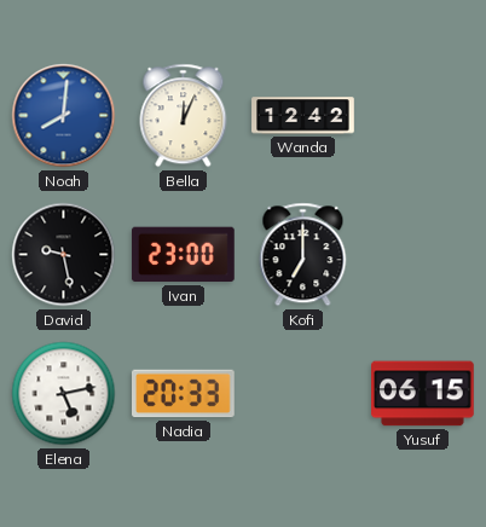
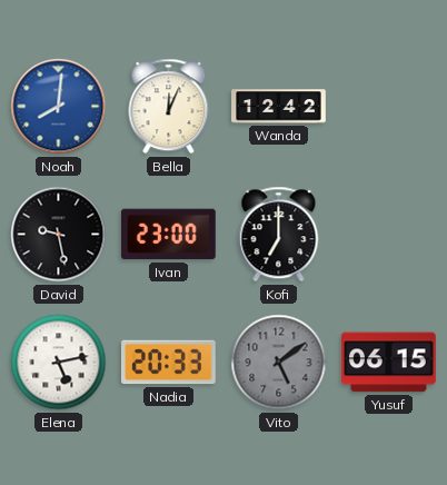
Vito: none -> 5:09 (279, 363)
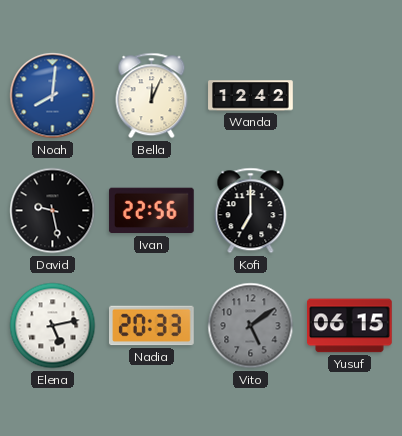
Ivan: 23:00 -> 22:56 (151, 211)
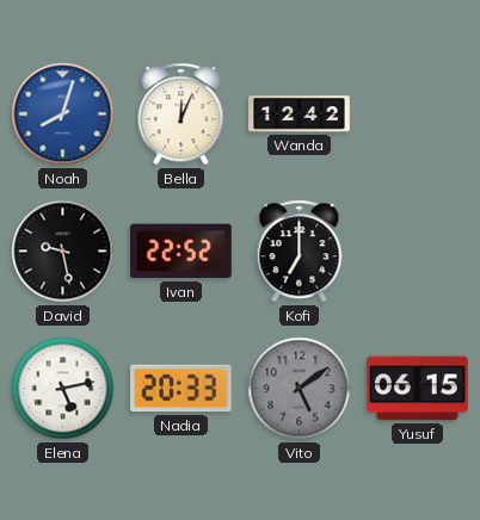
Noah: 8:01 -> 8:03 (63, 114)
Ivan: 22:56 -> 22:52 (180, 252)
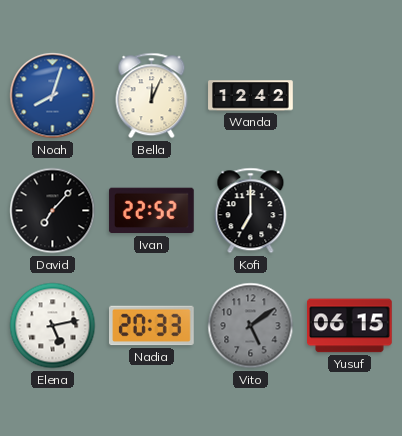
David: 9:28 -> 7:07 (53, 211)
